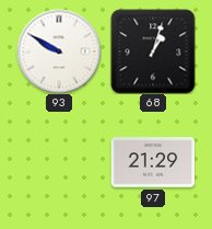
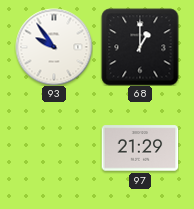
93: 9:50 -> 9:54 (54, 47)
68: 1:03 -> 1:00 (140, 47)
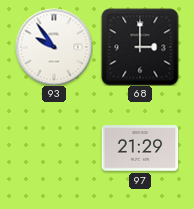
68: 1:00 -> 3:00 (140, 47)
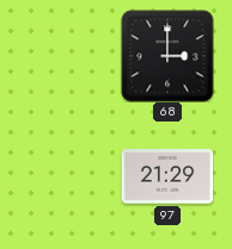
93: 9:54 -> none (54, 47)
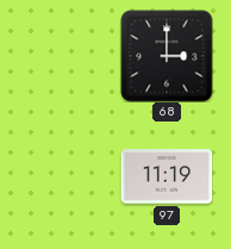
97: 21:29 -> 11:19 (167, 176)
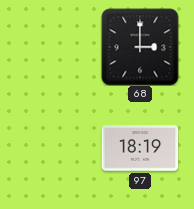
97: 11:19 -> 18:19 (140, 148)
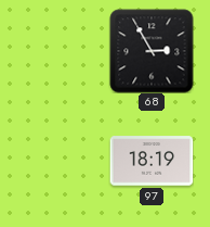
68: 3:00 -> 2:55 (152, 51)
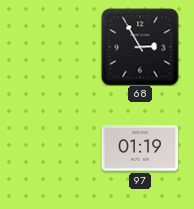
97: 18:19 -> 01:19 (140, 148)
